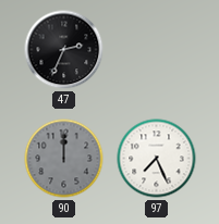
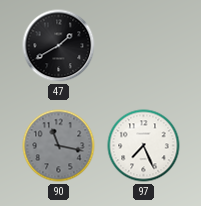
47: 2:34 -> 1:40 (59, 46)
90: 12:00 -> 11:17 (59, 146)
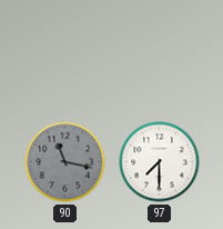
47: 1:40 -> none (59, 46)
97: 7:26 -> 7:30 (160, 162)
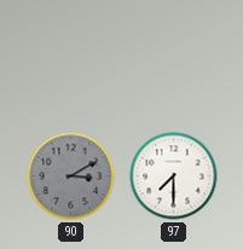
90: 11:17 -> 3:10 (71, 176)
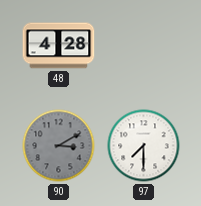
48: none -> 4:28 (59, 46)
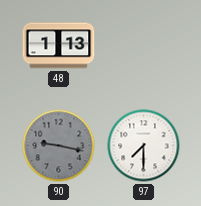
48: 4:28 -> 1:13 (59, 46)
90: 3:10 -> 9:17 (59, 146)
